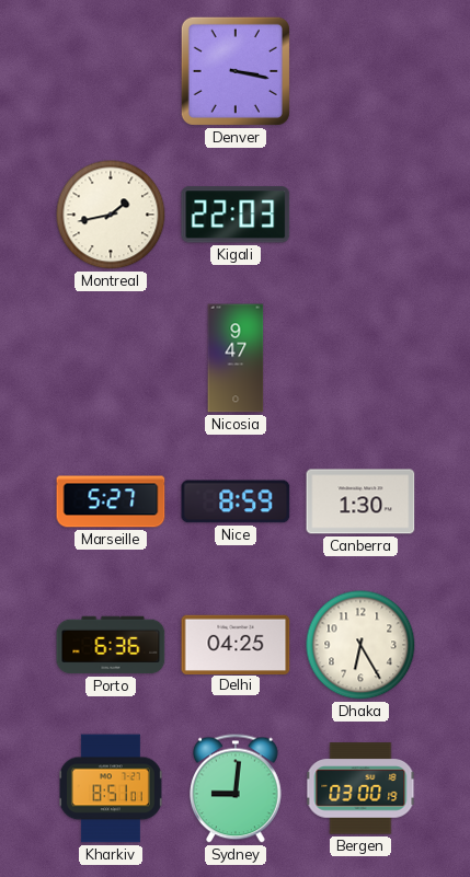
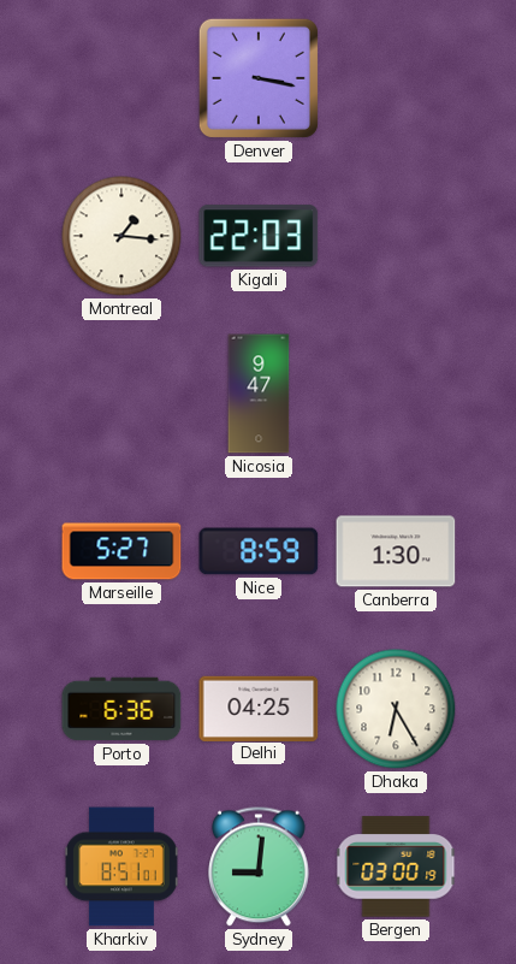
Montreal: 1:43 -> 1:16 (121, 236)
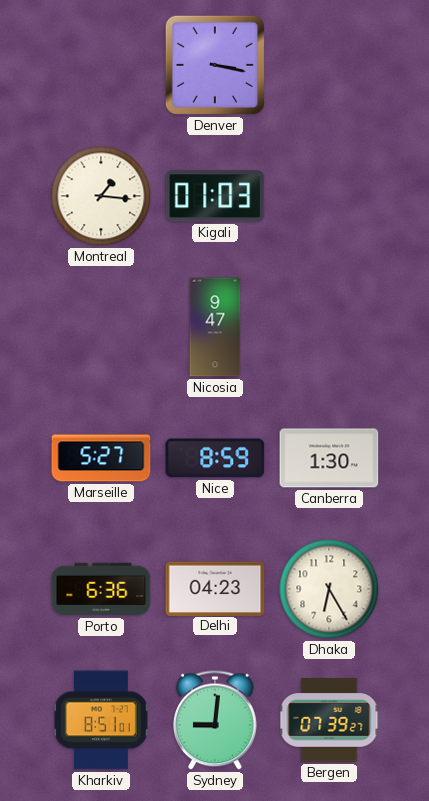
Kigali: 22:03 -> 01:03 (215, 196)
Delhi: 04:25 -> 04:23 (215, 588)
Bergen: 03:00 -> 07:39 (329, 720)
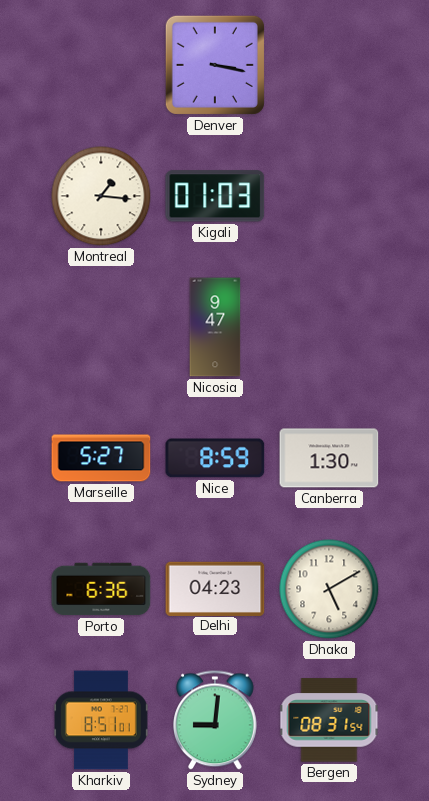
Dhaka: 6:25 -> 5:10 (329, 589)
Bergen: 07:39 -> 08:31 (329, 720)
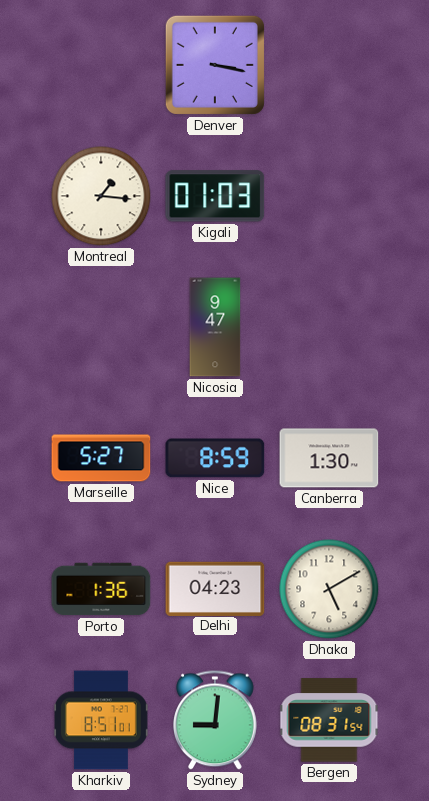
Porto: 6:36 -> 1:36 (101, 589)
